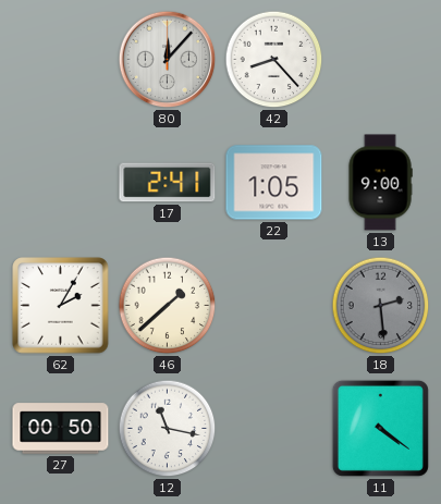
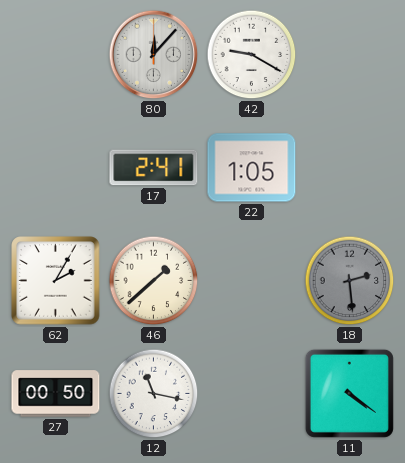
42: 8:23 -> 9:20 (252, 55)
13: 9:00 -> none (380, 183)
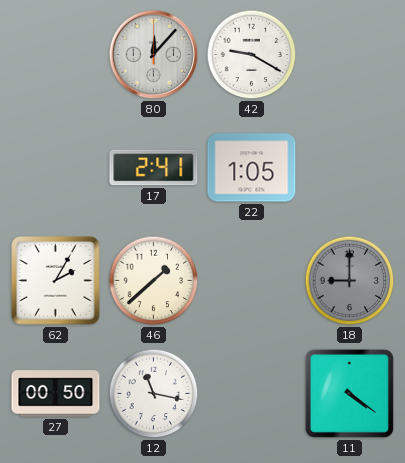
18: 2:29 -> 9:00 (350, 281)
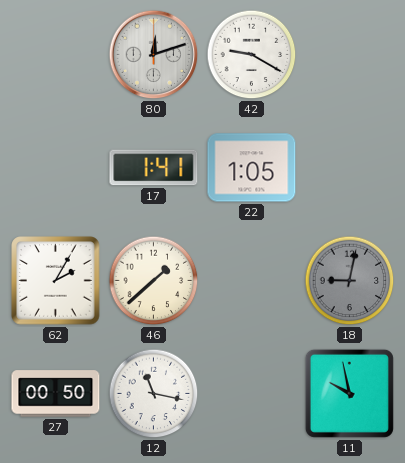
80: 12:07 -> 12:12 (154, 55)
17: 2:41 -> 1:41 (154, 168)
18: 9:00 -> 9:02 (350, 281)
11: 4:21 -> 9:58 (349, 393)
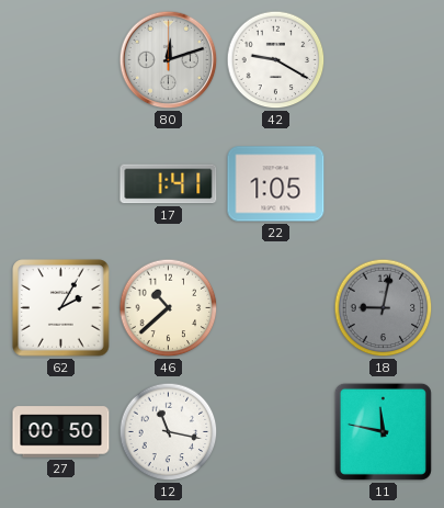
46: 1:38 -> 10:38 (169, 308)
11: 9:58 -> 11:47 (383, 431)
